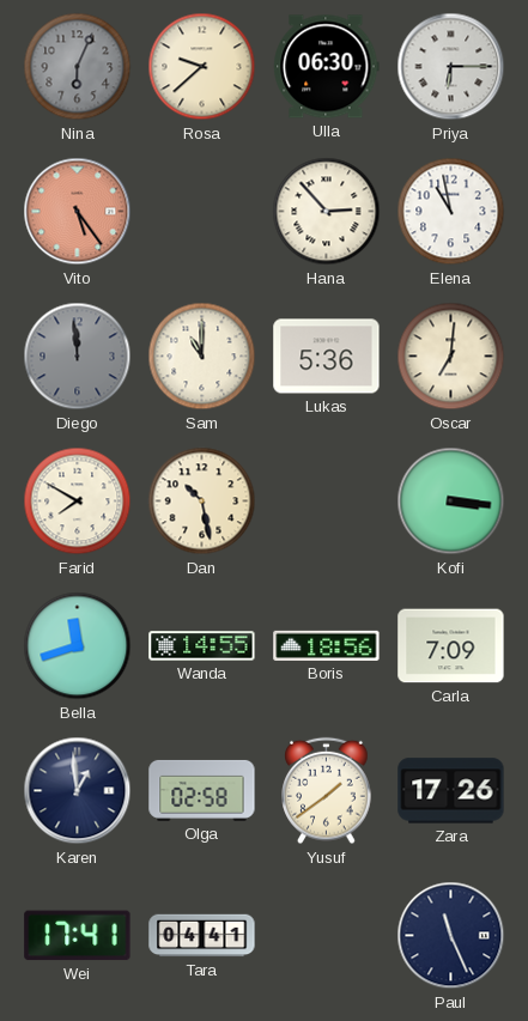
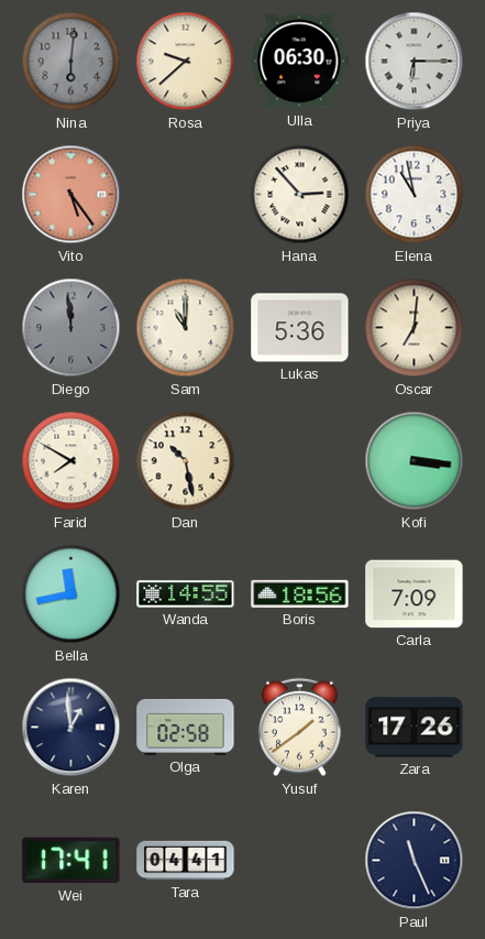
Nina: 6:04 -> 6:01 (71, 62)
Bella: 11:42 -> 11:43 (71, 594)
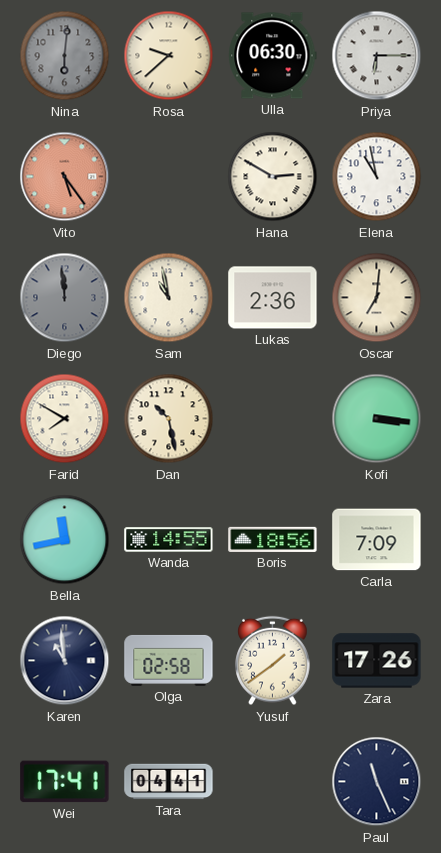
Hana: 2:53 -> 2:50 (273, 177)
Sam: 11:00 -> 10:58 (169, 298)
Lukas: 5:36 -> 2:36 (273, 298)
Karen: 12:59 -> 10:59 (65, 661)
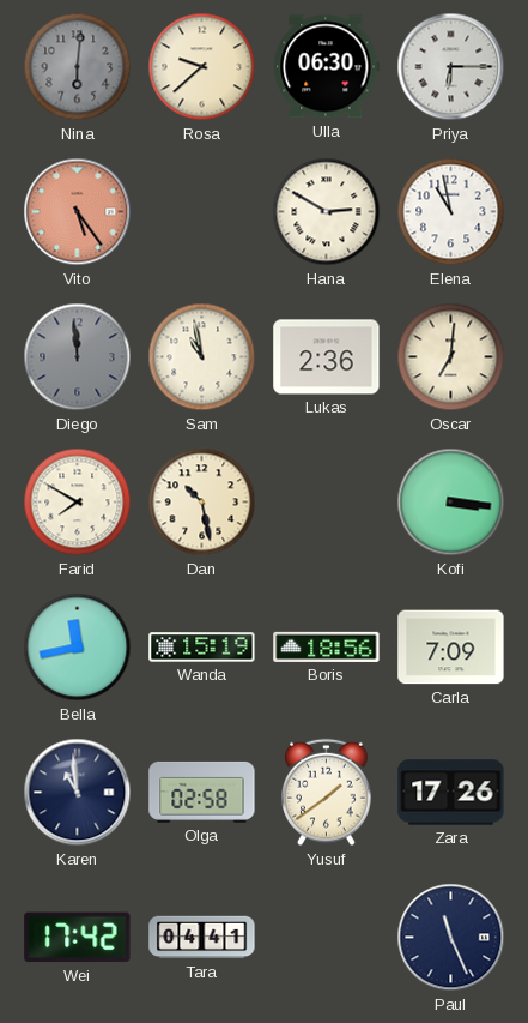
Wanda: 14:55 -> 15:19 (202, 648)
Wei: 17:41 -> 17:42 (78, 938)
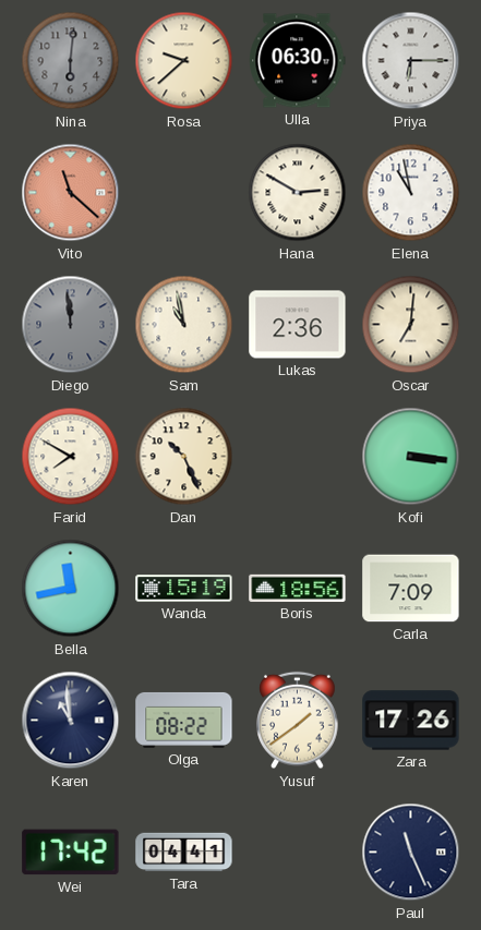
Vito: 5:24 -> 11:22 (71, 193)
Dan: 10:28 -> 10:26 (184, 457)
Olga: 02:58 -> 08:22 (184, 720)
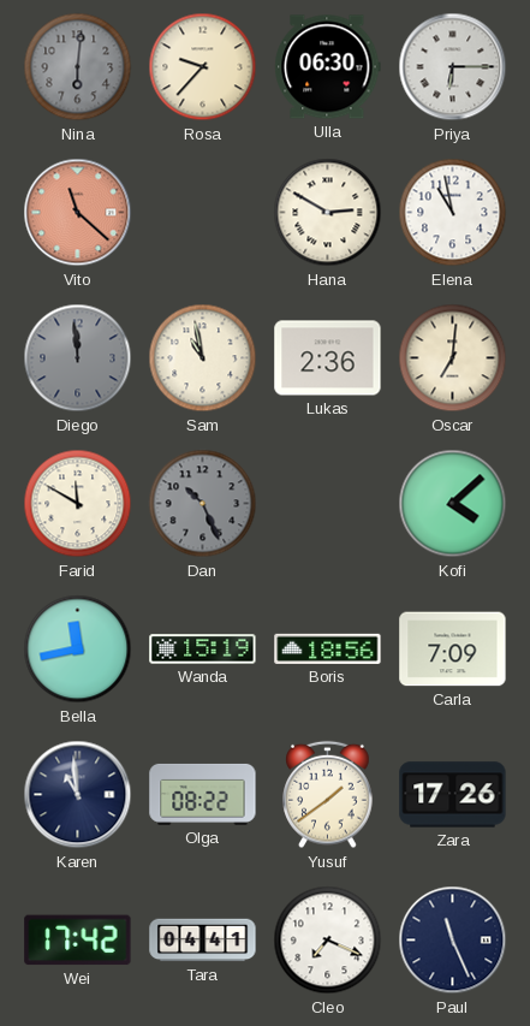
Rosa: 9:38 -> 9:37 (203, 67)
Farid: 7:50 -> 11:50 (78, 504)
Dan dial: cream -> grey (203, 504)
Kofi: 3:16 -> 4:08 (453, 504)
Cleo: none -> 7:19 (328, 941)
